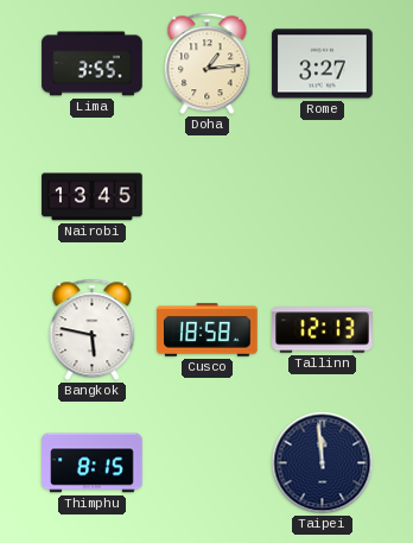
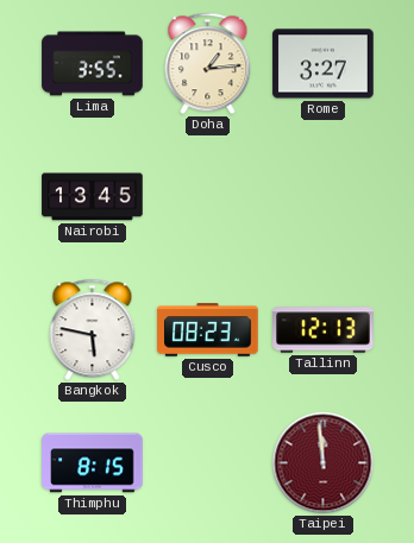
Cusco: 18:58 -> 08:23 (208, 330)
Taipei dial: navy -> burgundy (324, 463)
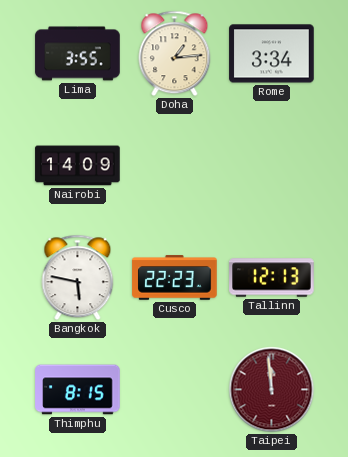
Rome: 3:27 -> 3:34 (272, 54)
Nairobi: 13:45 -> 14:09 (78, 166)
Cusco: 08:23 -> 22:23 (175, 278)
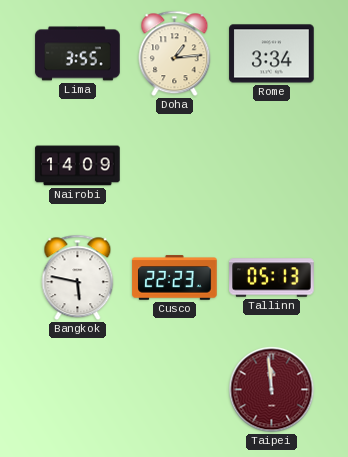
Tallinn: 12:13 -> 05:13 (272, 278)
Thimphu: 8:15 -> none (78, 390)
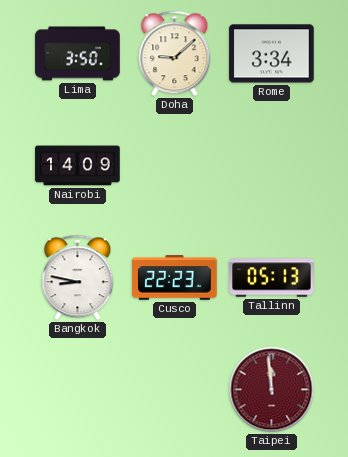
Lima: 3:55 -> 3:50 (78, 54)
Doha: 1:14 -> 9:08 (175, 54)
Bangkok: 5:47 -> 8:47 (78, 278)
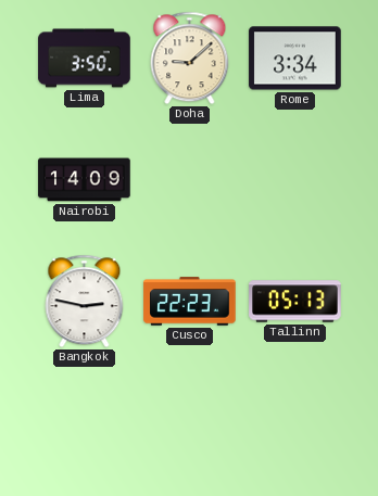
Bangkok: 8:47 -> 2:47 (85, 302)
Taipei: 11:59 -> none (272, 390)
